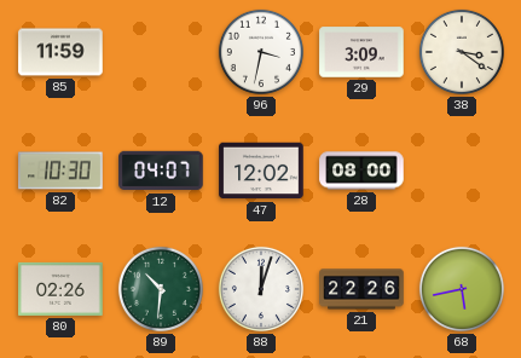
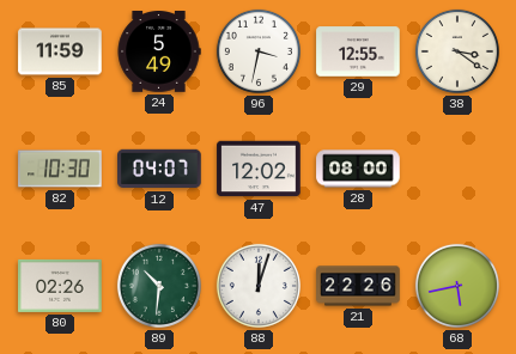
24: none -> 5:49 (159, 53)
29: 3:09 -> 12:55 (358, 51)
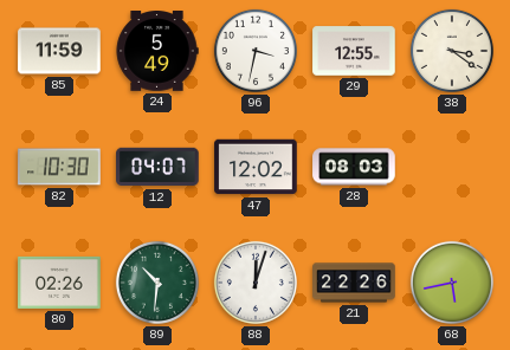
28: 08:00 -> 08:03 (354, 167)
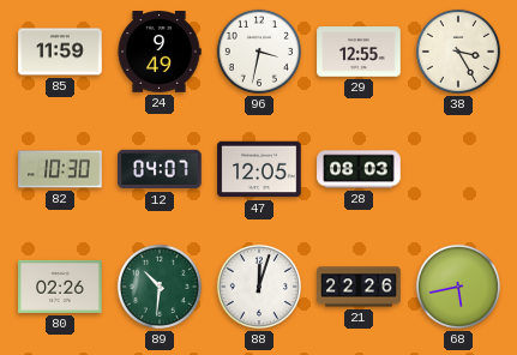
24: 5:49 -> 9:49 (160, 53)
38: 3:21 -> 3:25 (458, 52)
47: 12:02 -> 12:05 (259, 169)
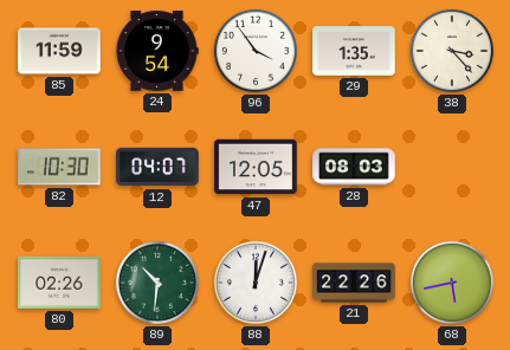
24: 9:49 -> 9:54 (157, 52)
96: 3:32 -> 3:54 (256, 51)
29: 12:55 -> 1:35 (354, 51)
38: 3:25 -> 3:23 (452, 51)
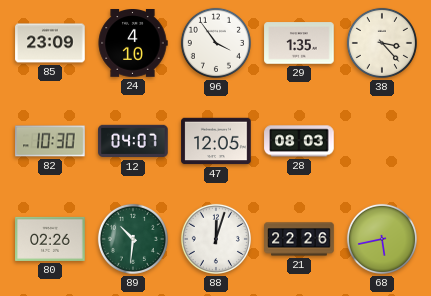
85: 11:59 -> 23:09 (50, 43)
24: 9:54 -> 4:10 (133, 44)
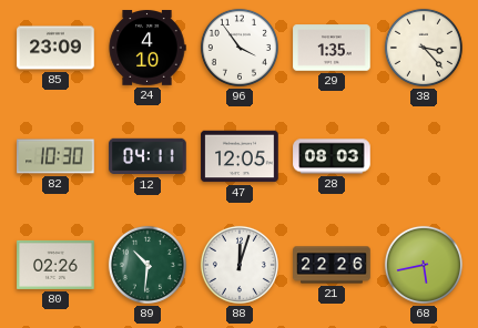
12: 04:07 -> 04:11 (148, 156)
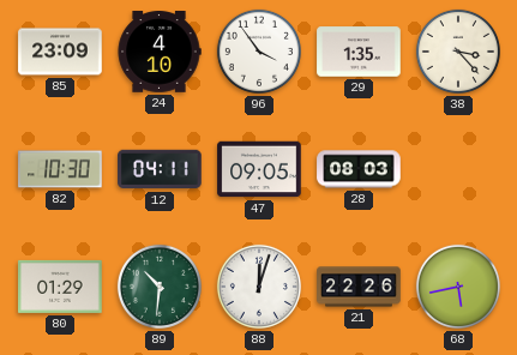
47: 12:05 -> 09:05 (259, 169)
80: 02:26 -> 01:29 (60, 287)
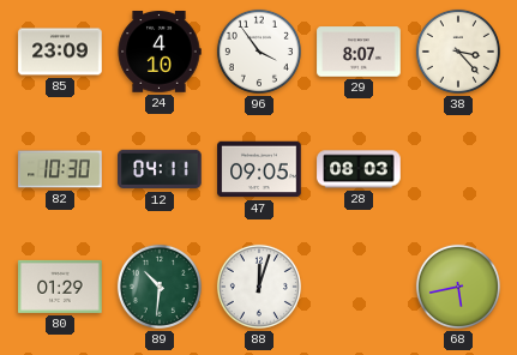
29: 1:35 -> 8:07 (359, 52)
21: 22:26 -> none (359, 287)
